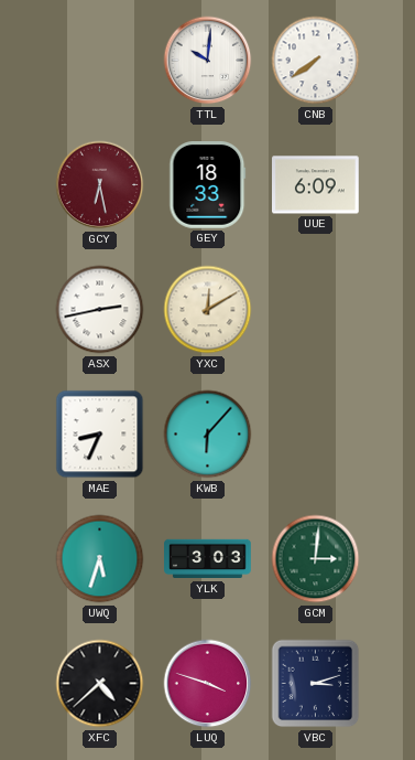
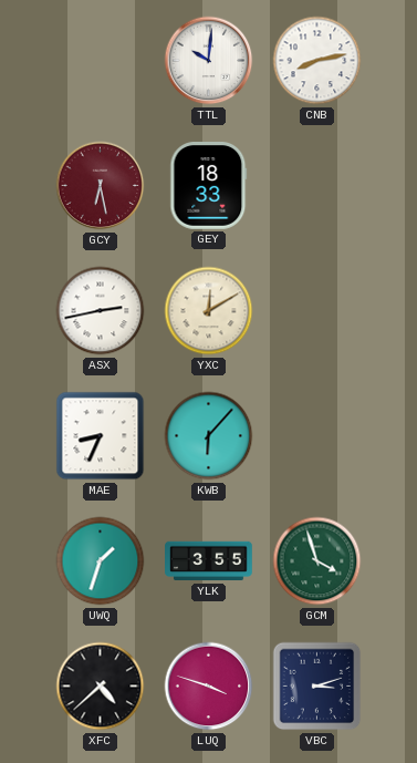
CNB: 7:39 -> 8:13 (317, 61)
UUE: 6:09 -> none (316, 185)
UWQ: 5:33 -> 1:33 (101, 561)
YLK: 3:03 -> 3:55 (209, 561)
GCM: 3:01 -> 3:57 (317, 561)
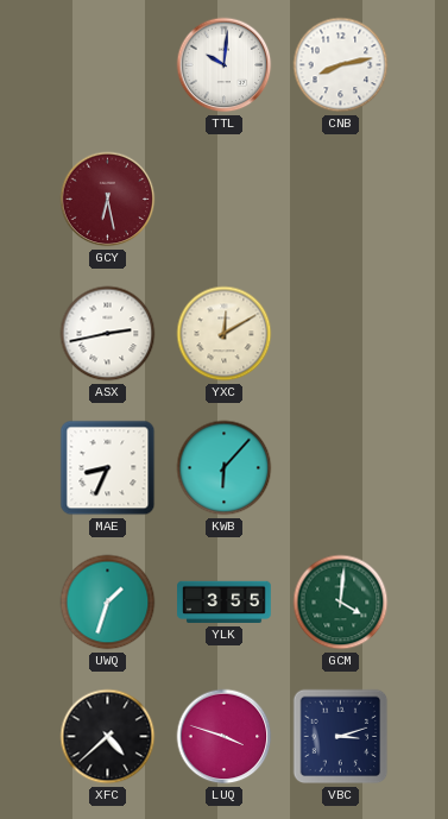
GEY: 18:33 -> none (209, 186)
GCM: 3:57 -> 4:01 (341, 603)
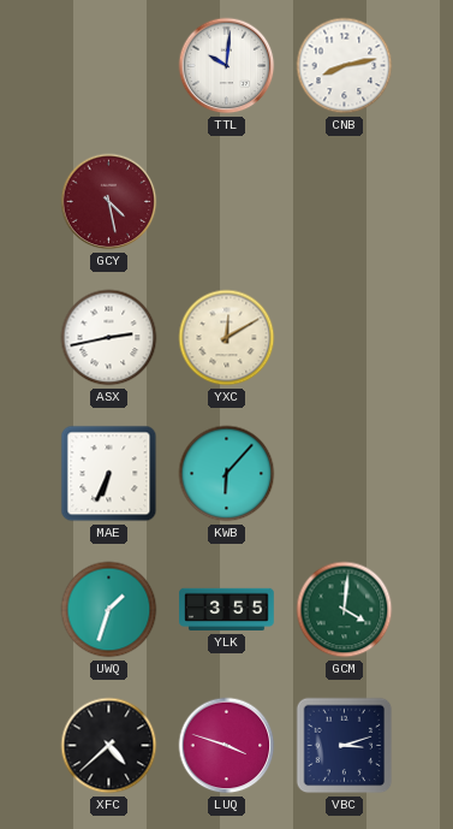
GCY: 6:28 -> 4:28 (109, 202)
MAE: 8:34 -> 6:34 (109, 474)
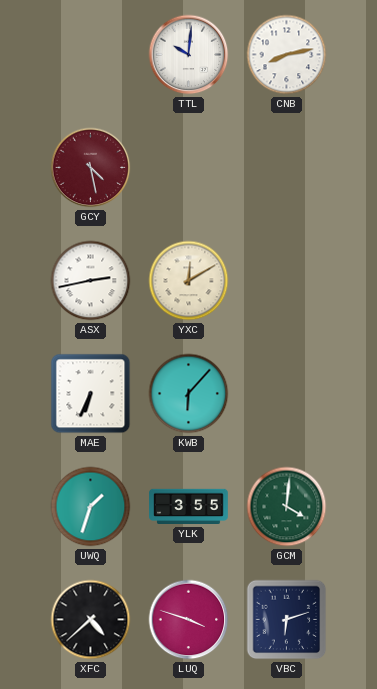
VBC: 3:12 -> 6:12 (287, 620)
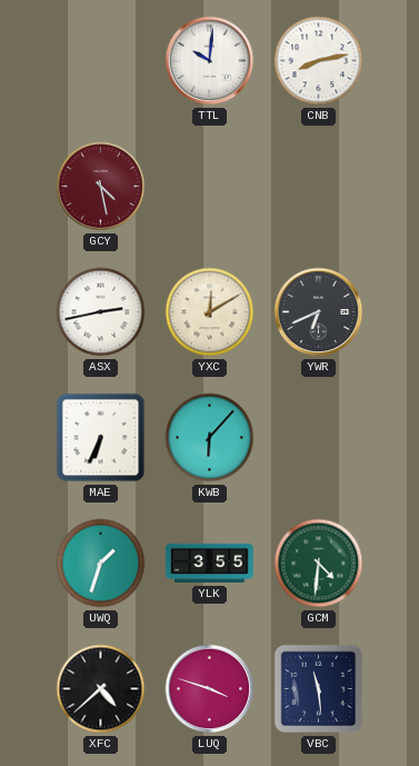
YWR: none -> 6:41 (319, 312)
GCM: 4:01 -> 4:31 (319, 564)
VBC: 6:12 -> 11:29 (319, 689)
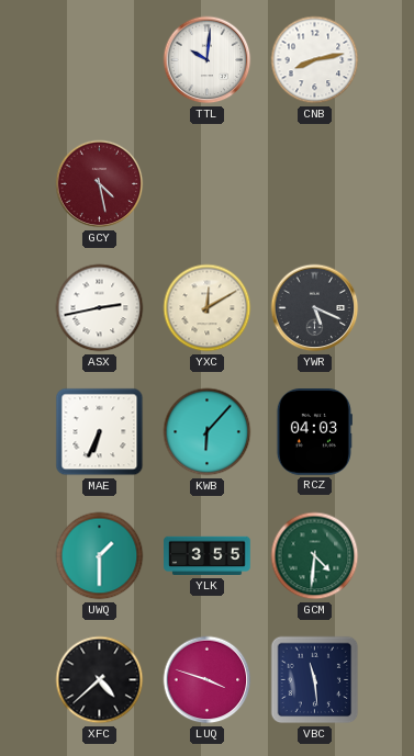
YWR: 6:41 -> 5:19 (315, 308)
RCZ: none -> 04:03 (314, 432)
UWQ: 1:33 -> 1:30 (100, 556)
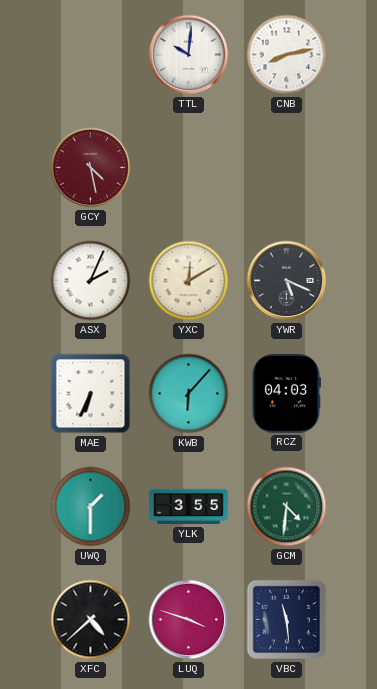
ASX: 2:43 -> 2:04 (91, 281)
